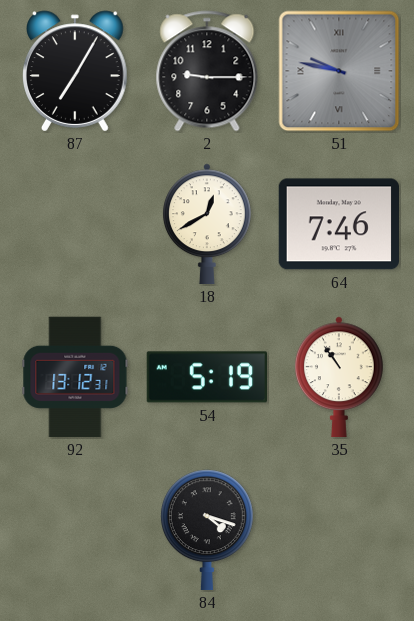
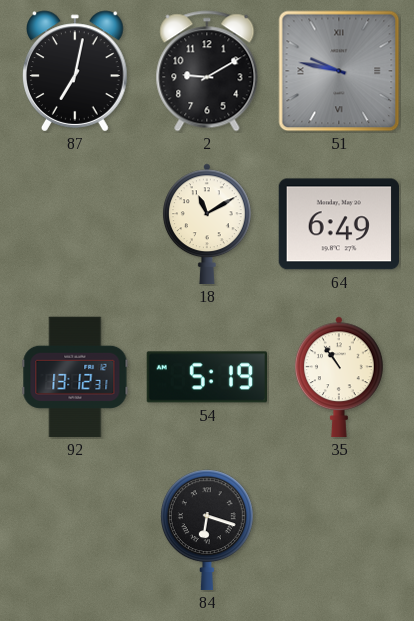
87: 7:05 -> 7:02 (76, 71)
2: 9:15 -> 9:10 (207, 71)
18: 12:40 -> 11:10 (208, 224)
64: 7:46 -> 6:49 (338, 224)
84: 4:18 -> 6:18 (207, 530)
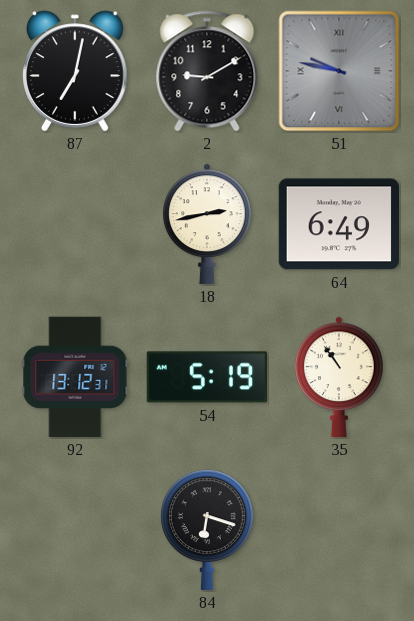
18: 11:10 -> 2:43 (208, 224)
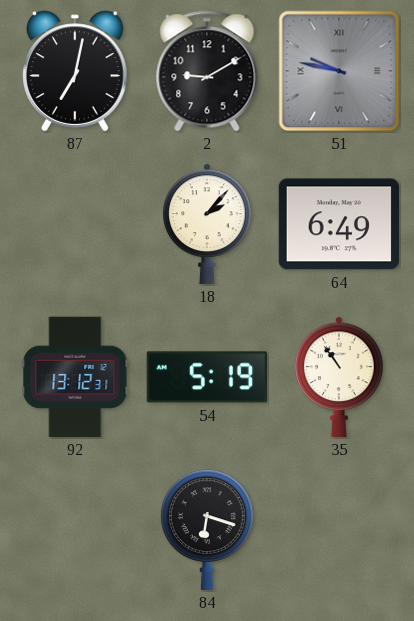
18: 2:43 -> 2:07 (208, 224)
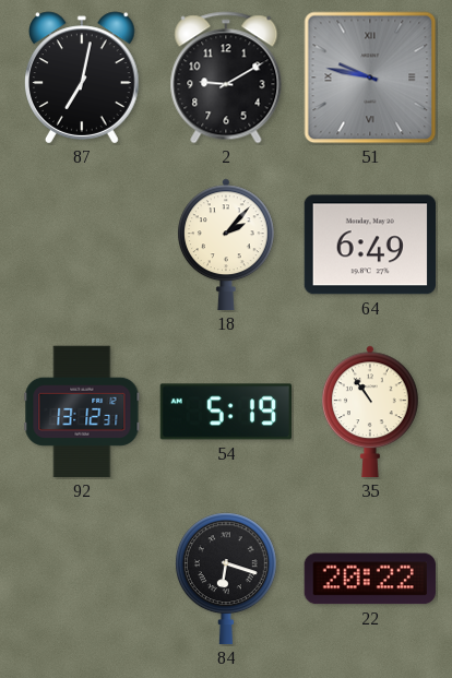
22: none -> 20:22 (370, 579)
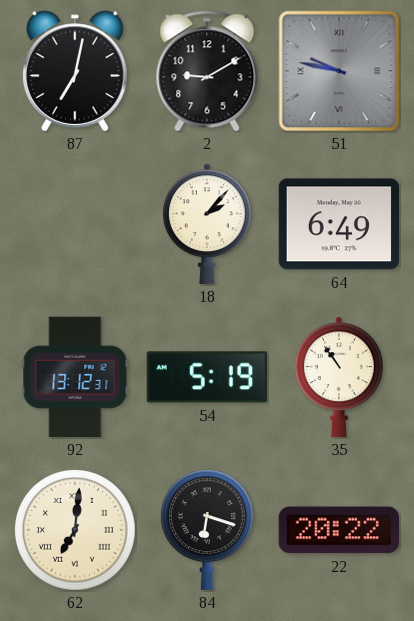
62: none -> 7:01 (75, 530)
